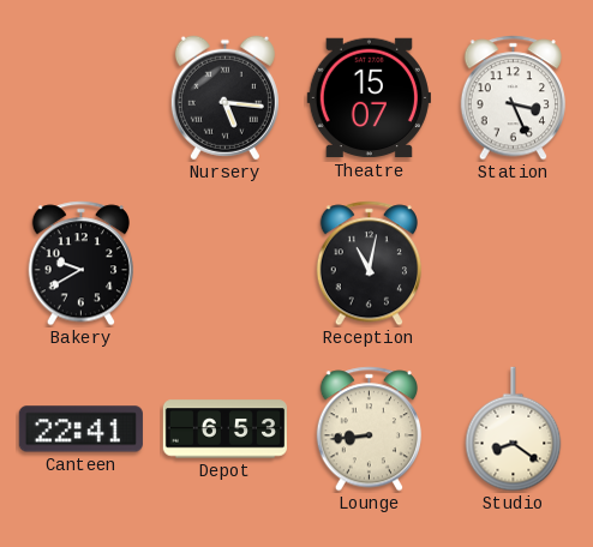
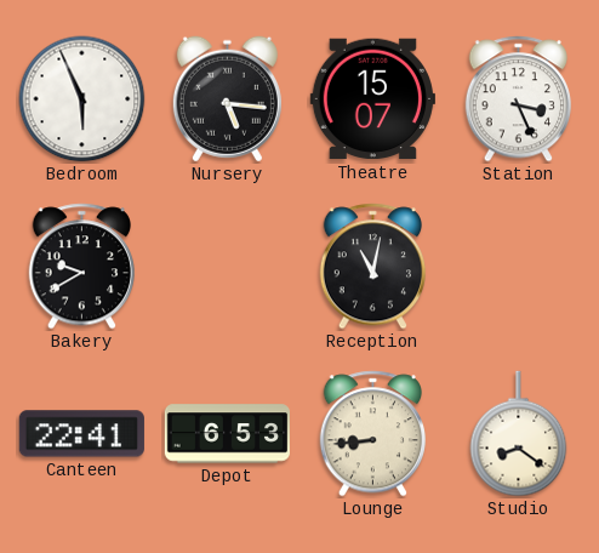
Bedroom: none -> 5:56 (82, 99)
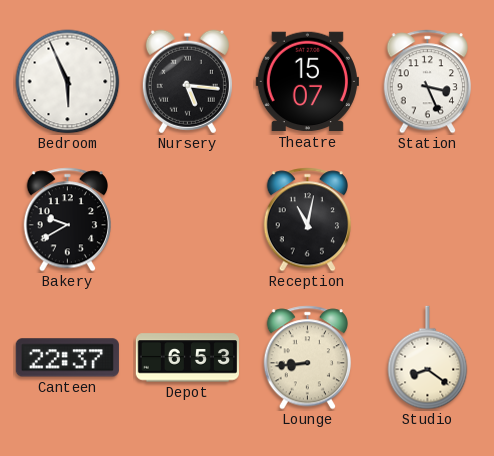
Canteen: 22:41 -> 22:37 (67, 358)
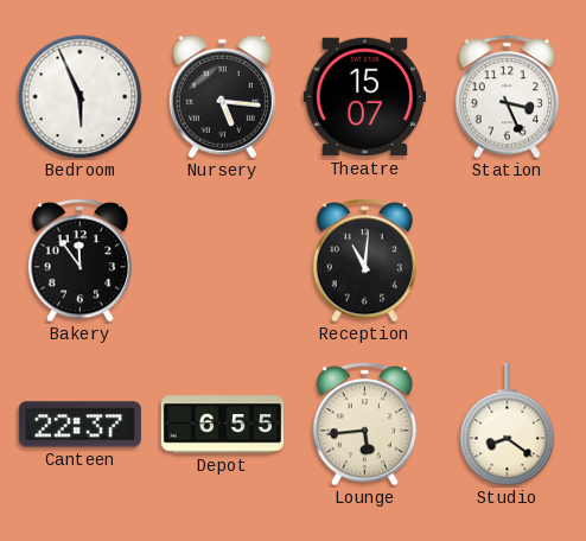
Bakery: 9:40 -> 11:54 (79, 261)
Reception: 11:02 -> 11:01 (364, 261)
Depot: 6:53 -> 6:55 (222, 425)
Lounge: 8:44 -> 5:44 (364, 425)
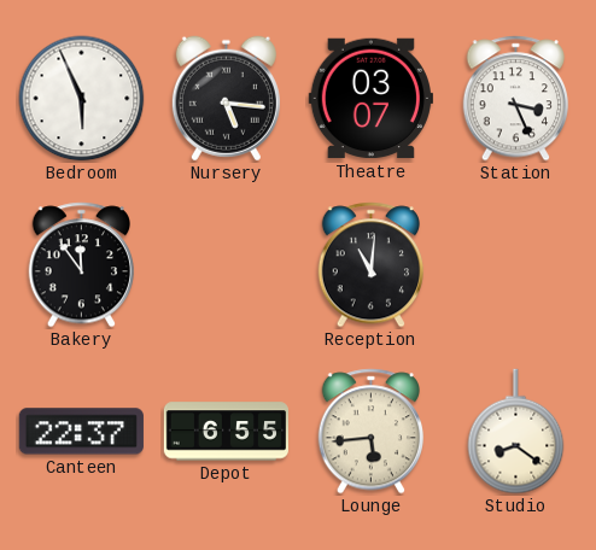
Theatre: 15:07 -> 03:07 (370, 99)
